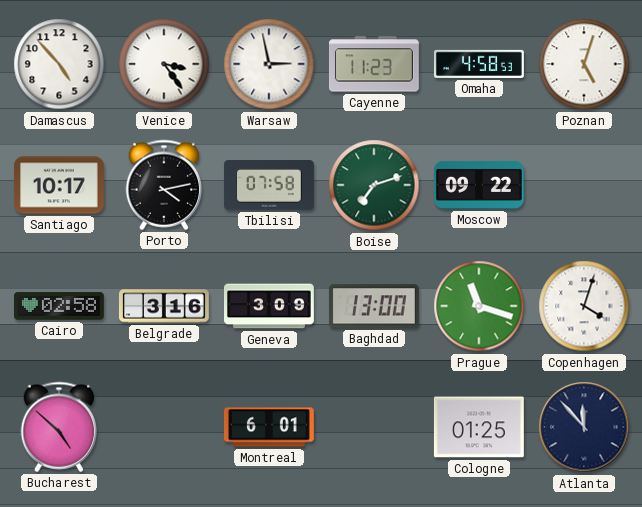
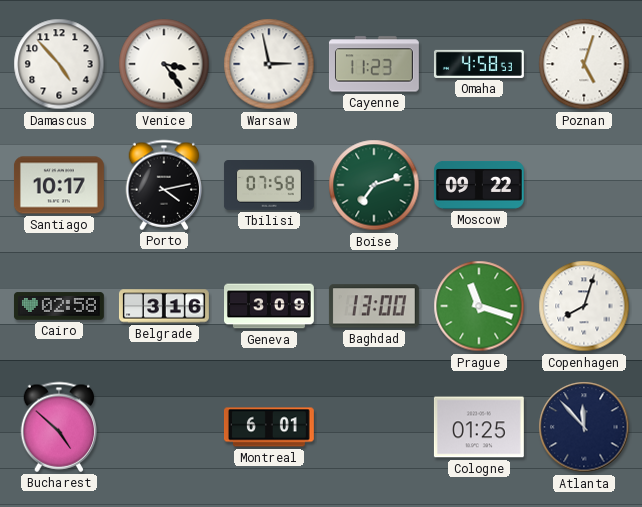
Copenhagen: 4:03 -> 8:03 (584, 306)
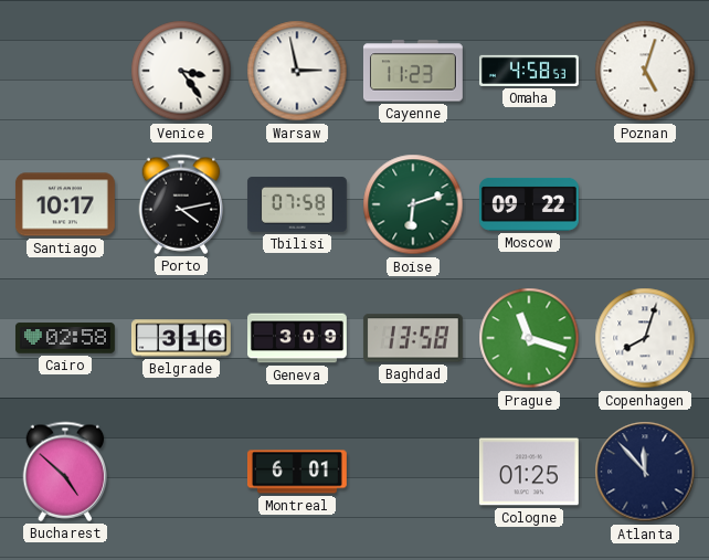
Damascus: 4:53 -> none (59, 64)
Boise: 7:12 -> 6:12 (413, 204)
Baghdad: 13:00 -> 13:58 (413, 338)
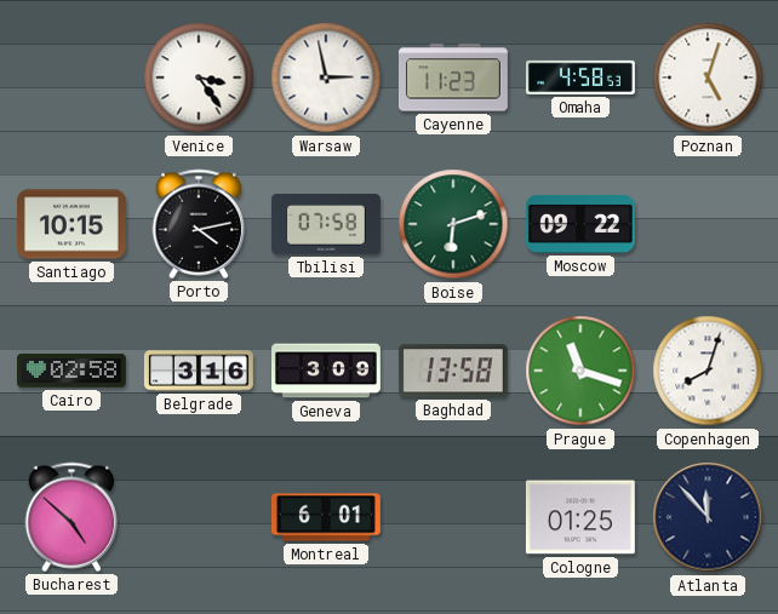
Santiago: 10:17 -> 10:15 (71, 224)
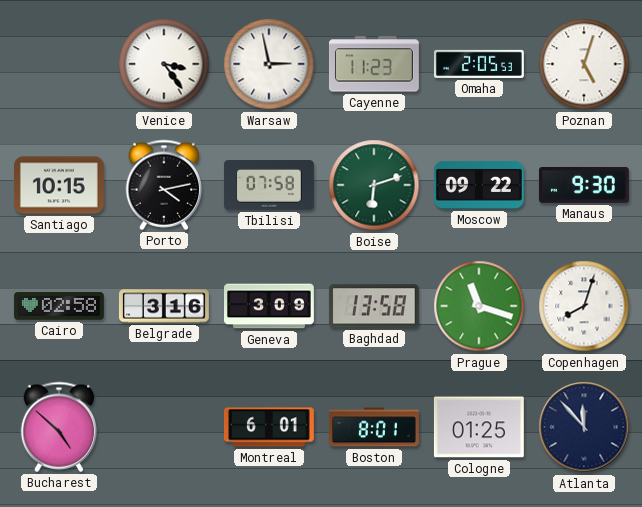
Omaha: 4:58 -> 2:05 (479, 64)
Manaus: none -> 9:30 (584, 186)
Boston: none -> 8:01 (375, 427)
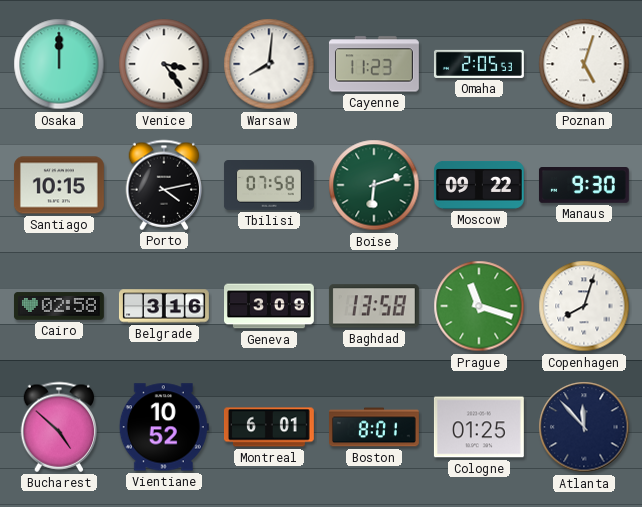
Osaka: none -> 12:00 (59, 64)
Warsaw: 2:58 -> 8:01 (269, 64)
Vientiane: none -> 10:52 (164, 427)
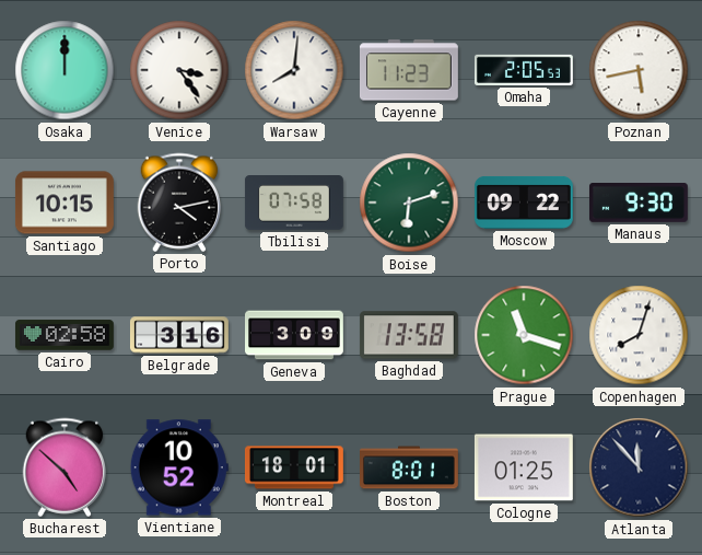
Poznan: 5:03 -> 5:43 (639, 70)
Montreal: 6:01 -> 18:01 (294, 467)
